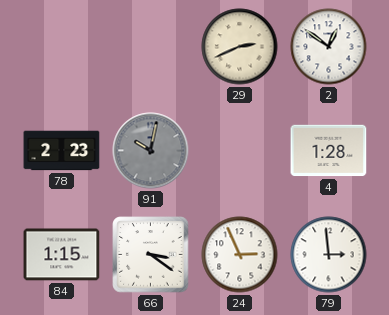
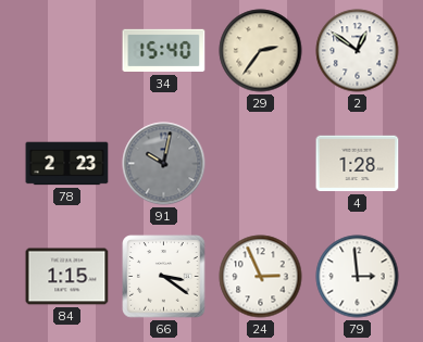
34: none -> 15:40 (164, 51)
29: 2:41 -> 2:36 (261, 51)
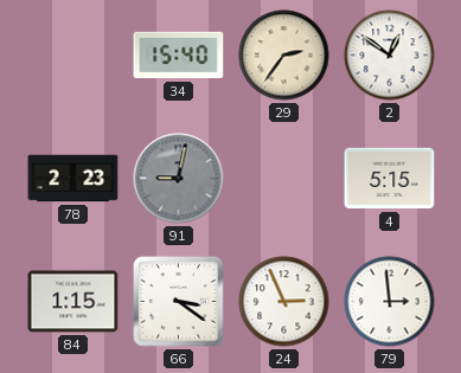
91: 10:02 -> 9:02 (179, 179)
4: 1:28 -> 5:15 (390, 179)
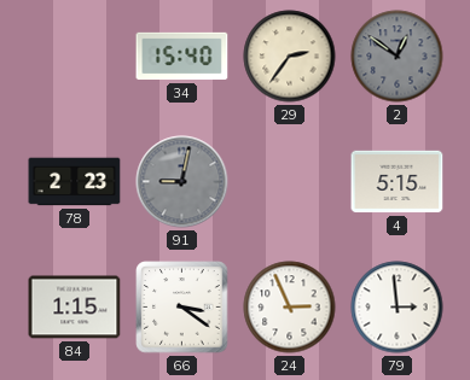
2 dial: white -> grey (398, 57)
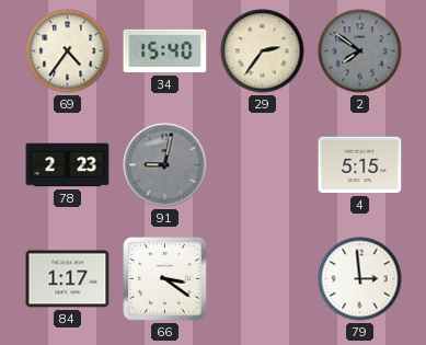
69: none -> 4:36 (68, 51)
2: 12:51 -> 7:51 (360, 51)
84: 1:15 -> 1:17 (68, 279)
24: 2:56 -> none (290, 308)
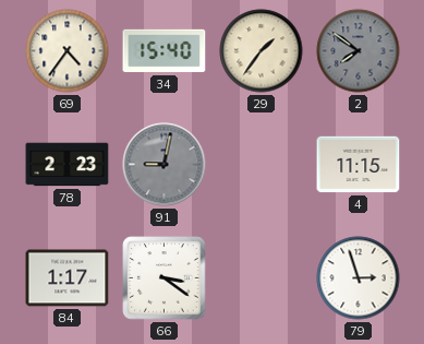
29: 2:36 -> 1:36 (262, 51)
4: 5:15 -> 11:15 (359, 165)
79: 2:59 -> 2:57 (359, 278)
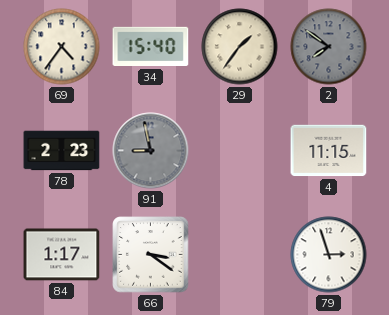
91: 9:02 -> 8:58 (151, 151)
